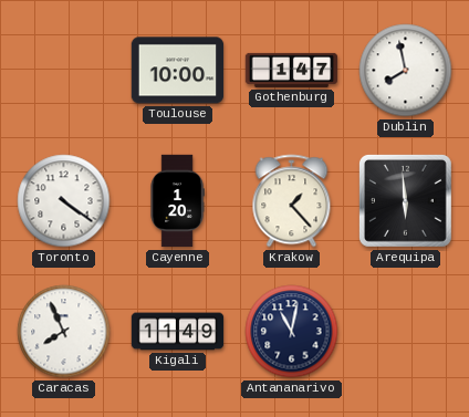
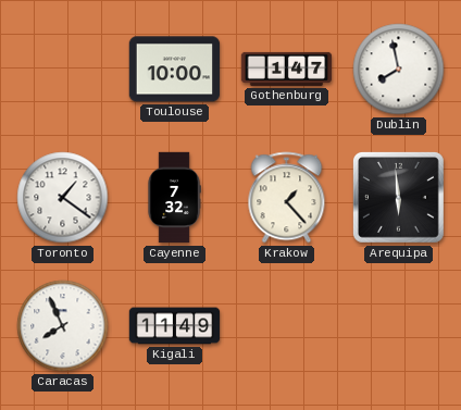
Toronto: 4:21 -> 1:21 (63, 198)
Cayenne: 1:20 -> 7:32 (174, 198)
Antananarivo: 11:02 -> none (292, 332)
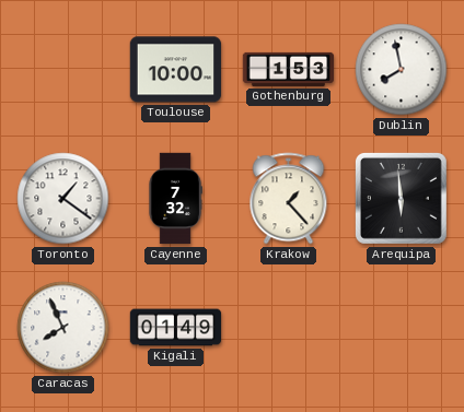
Gothenburg: 1:47 -> 1:53 (289, 69)
Kigali: 11:49 -> 01:49 (176, 328)
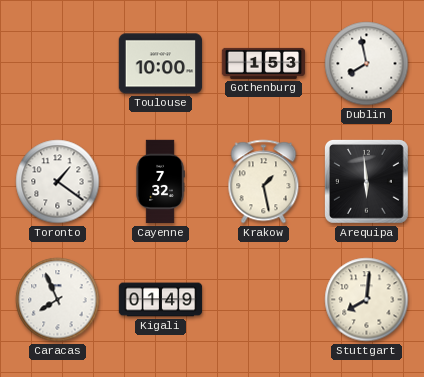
Krakow: 1:23 -> 1:28 (264, 182)
Stuttgart: none -> 8:01 (367, 300)
